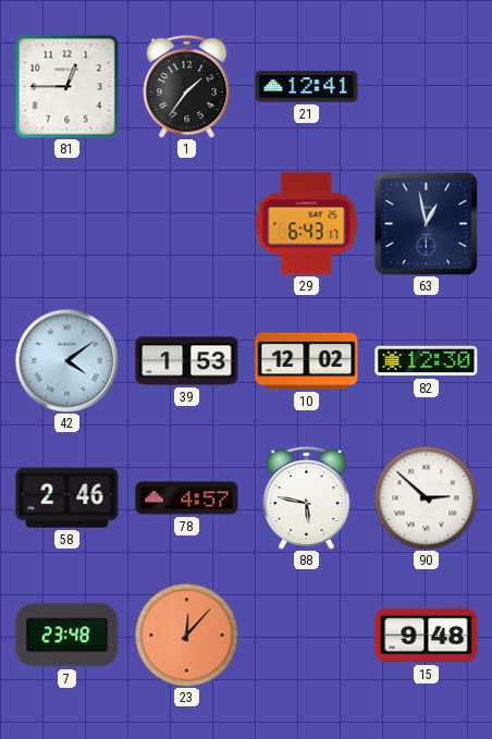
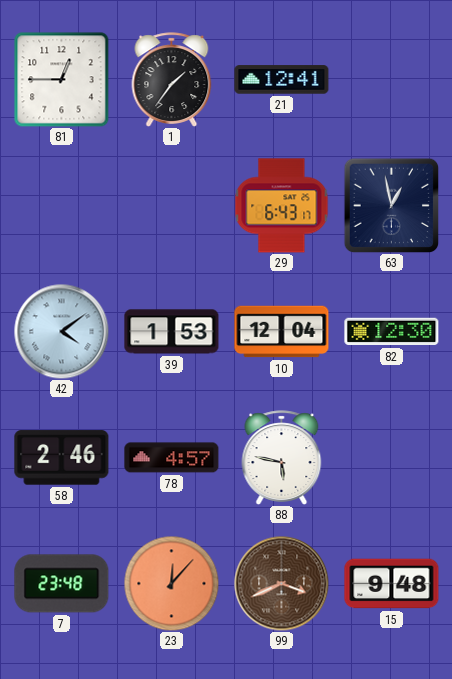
10: 12:02 -> 12:04 (282, 332)
90: 2:52 -> none (426, 497)
99: none -> 3:41 (281, 583)
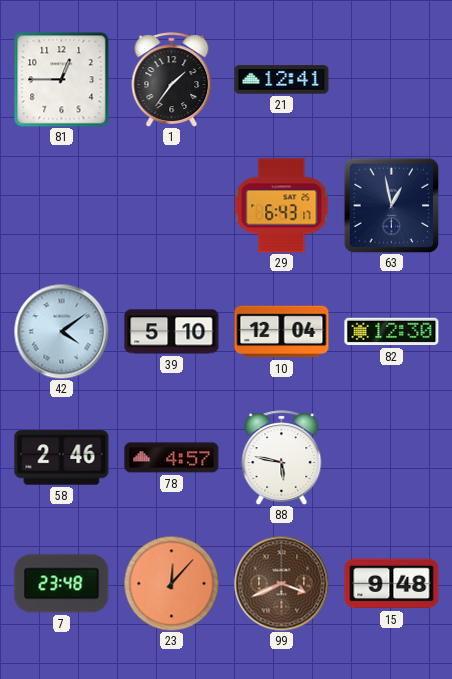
39: 1:53 -> 5:10 (172, 332)
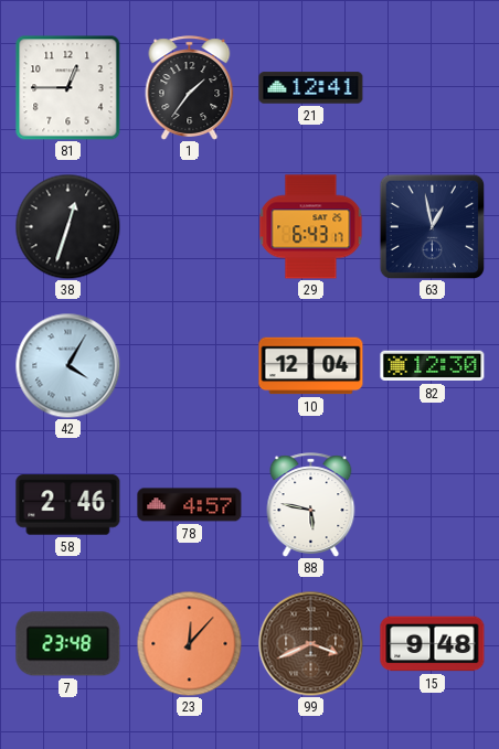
38: none -> 12:33 (67, 226)
42: 4:09 -> 4:05 (67, 365)
39: 5:10 -> none (172, 332)
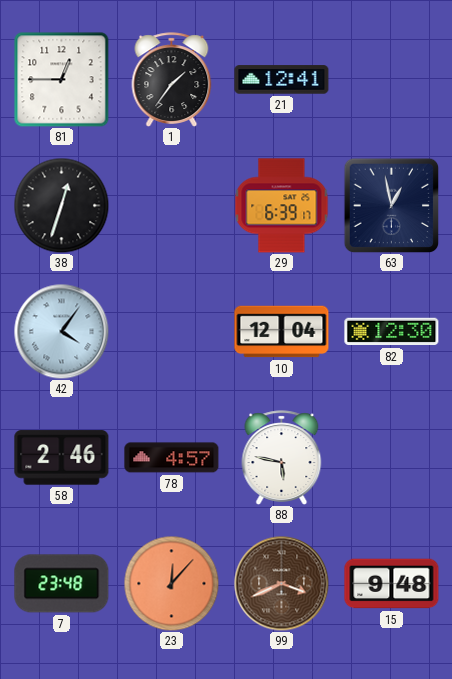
29: 6:43 -> 6:39 (282, 206)
42: 4:05 -> 4:06 (61, 331)
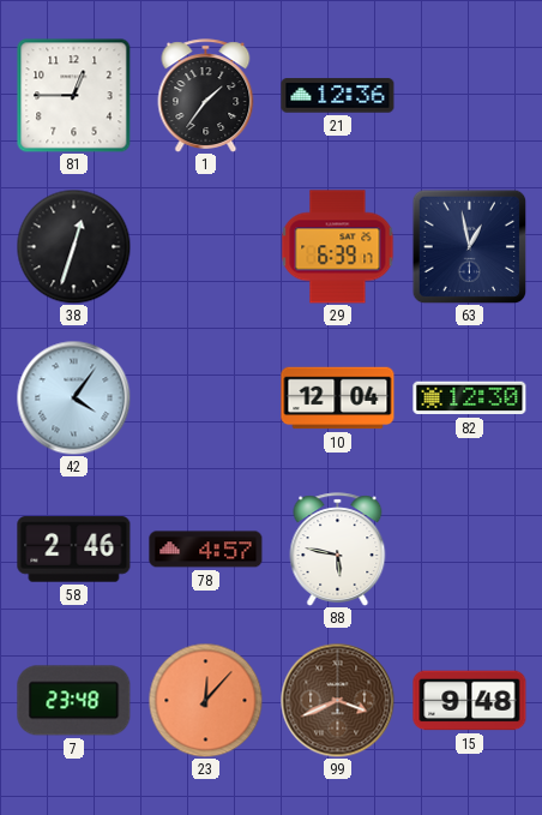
21: 12:41 -> 12:36 (338, 96)
